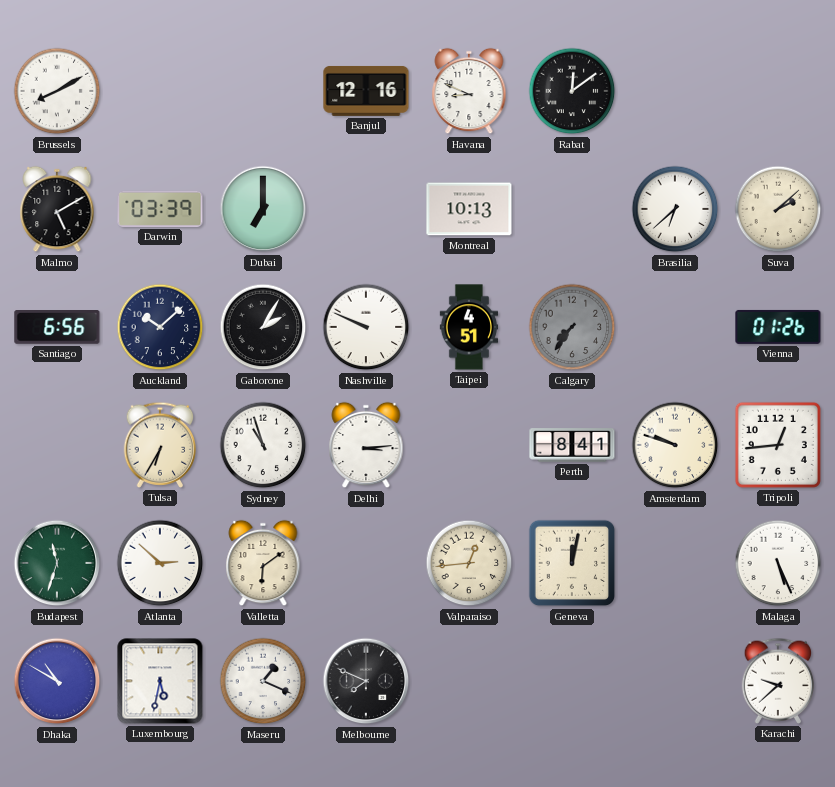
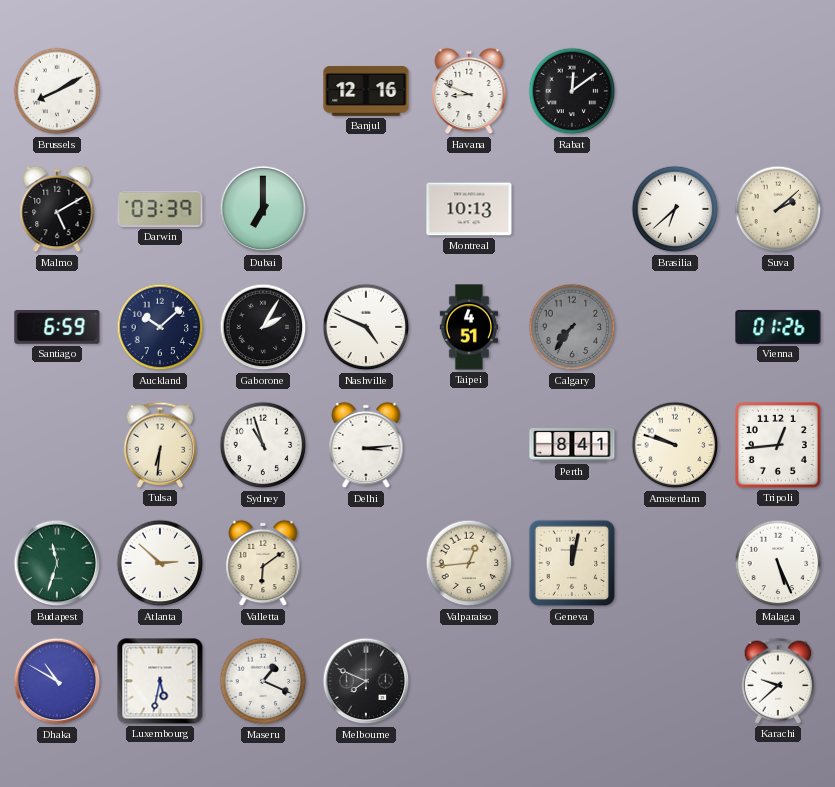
Santiago: 6:56 -> 6:59 (57, 328)
Nashville: 9:49 -> 4:49 (366, 327)
Tulsa: 6:35 -> 6:31 (160, 445)
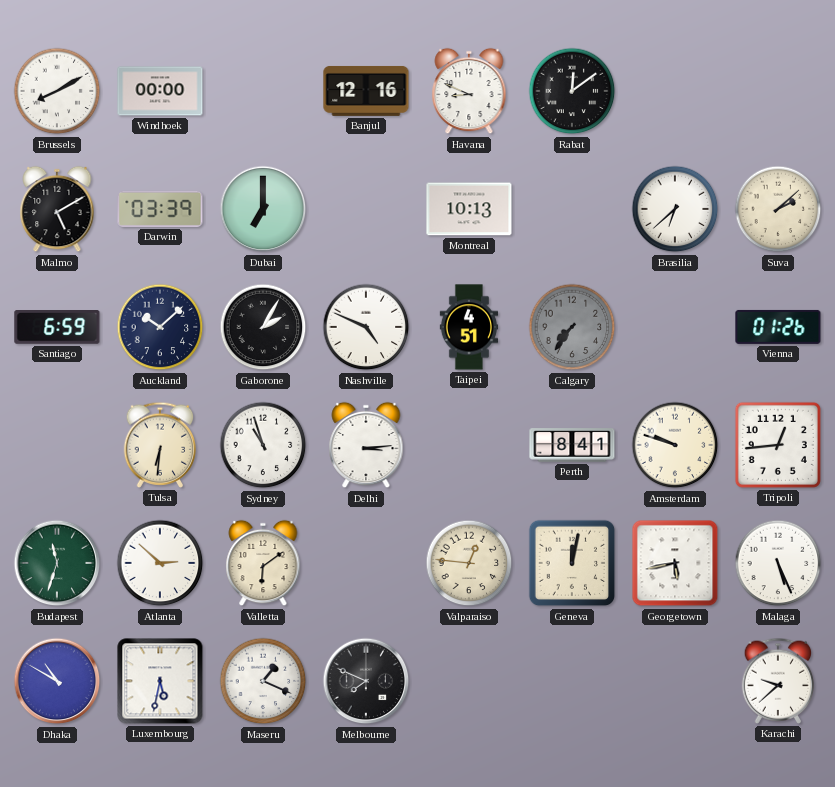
Windhoek: none -> 00:00 (160, 91)
Valparaiso: 12:44 -> 12:46 (469, 563)
Georgetown: none -> 5:43 (675, 563)
